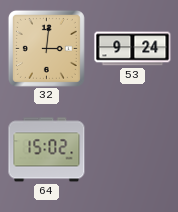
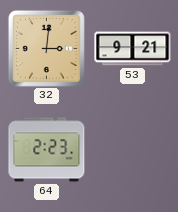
53: 9:24 -> 9:21 (133, 49)
64: 15:02 -> 2:23 (47, 150)
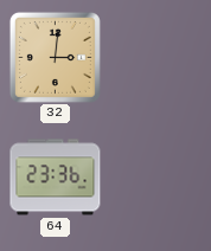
53: 9:21 -> none (133, 49)
64: 2:23 -> 23:36 (56, 178)
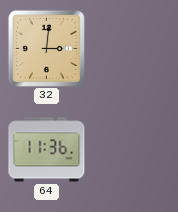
64: 23:36 -> 11:36 (47, 150)
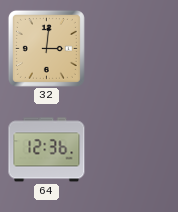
64: 11:36 -> 12:36 (47, 150)
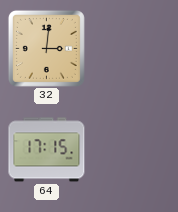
64: 12:36 -> 17:15 (47, 150)
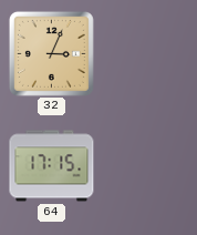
32: 3:01 -> 3:04 (51, 53)
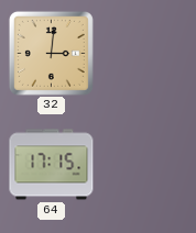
32: 3:04 -> 3:01 (51, 53)
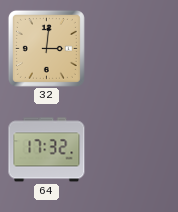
64: 17:15 -> 17:32 (47, 150)
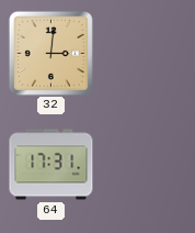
64: 17:32 -> 17:31 (51, 165)
